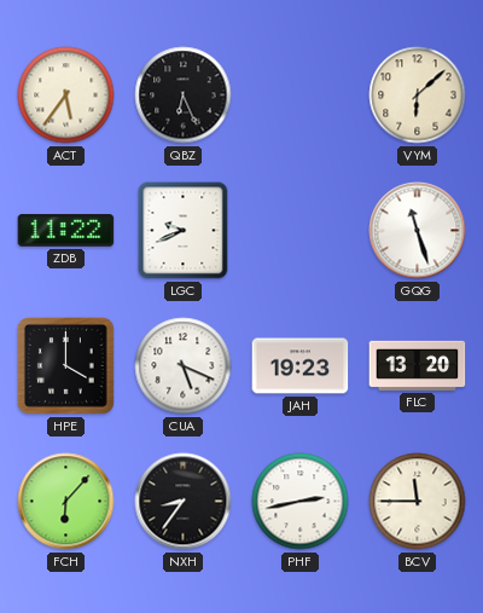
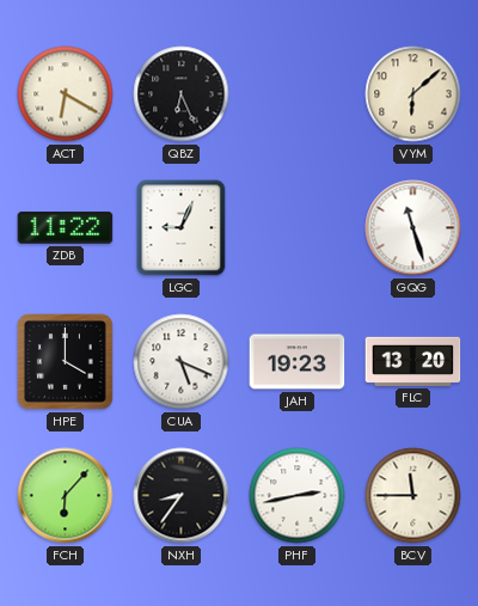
ACT: 5:36 -> 6:20 (66, 94)
LGC: 9:41 -> 9:04 (182, 228)
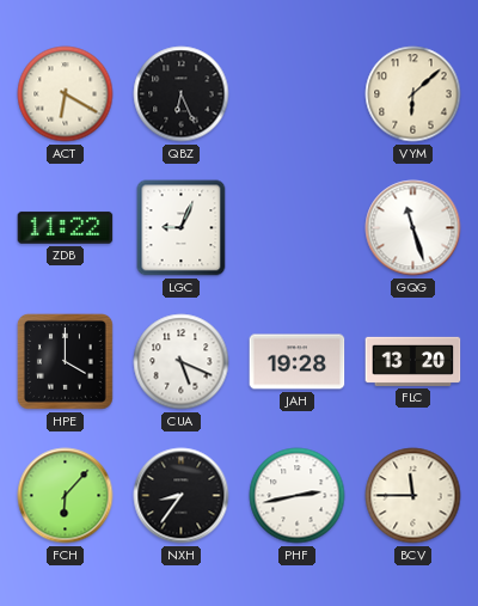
JAH: 19:23 -> 19:28 (298, 362)
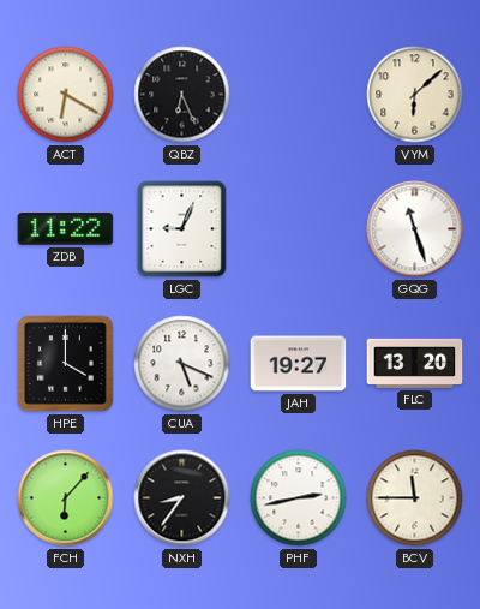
JAH: 19:28 -> 19:27 (299, 364)
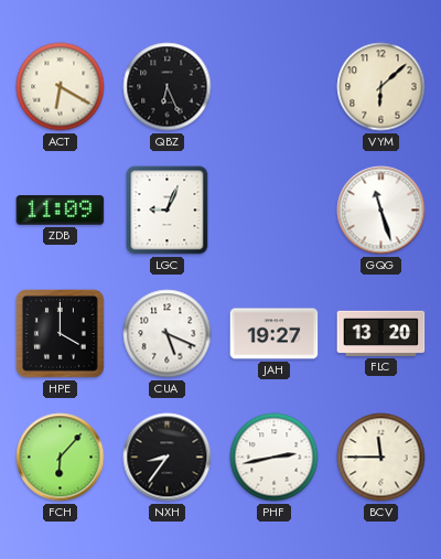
ZDB: 11:22 -> 11:09 (61, 211)
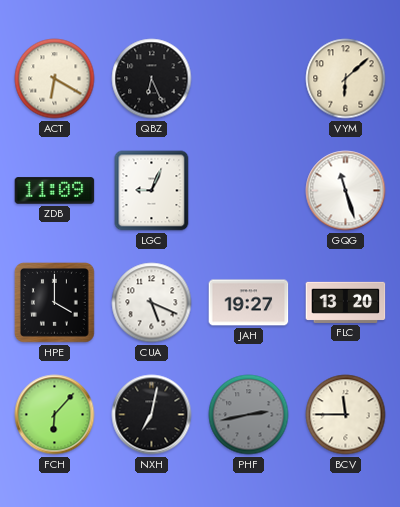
NXH: 8:36 -> 7:02 (152, 415)
PHF dial: white -> grey (249, 415)
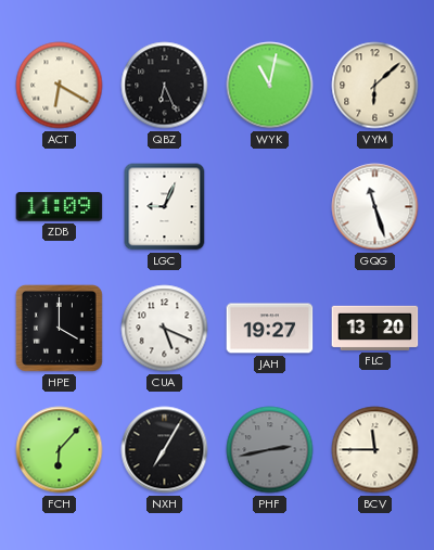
WYK: none -> 11:02 (270, 86)
NXH: 7:02 -> 7:05 (165, 450)
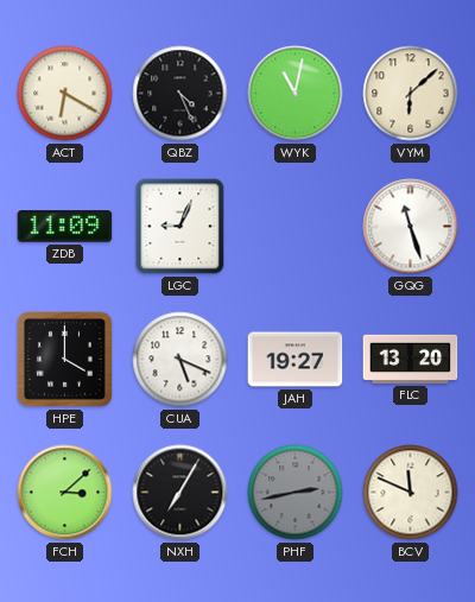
QBZ: 6:26 -> 4:26 (180, 94)
FCH: 6:07 -> 3:08 (65, 493)
BCV: 11:45 -> 11:49 (411, 493)
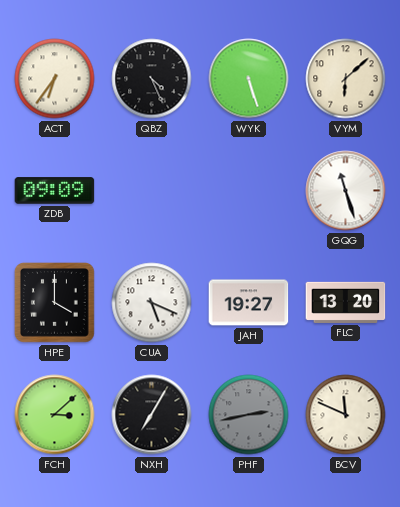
ACT: 6:20 -> 6:36 (55, 79)
WYK: 11:02 -> 5:27 (249, 79)
ZDB: 11:09 -> 09:09 (55, 191)
LGC: 9:04 -> none (180, 227)
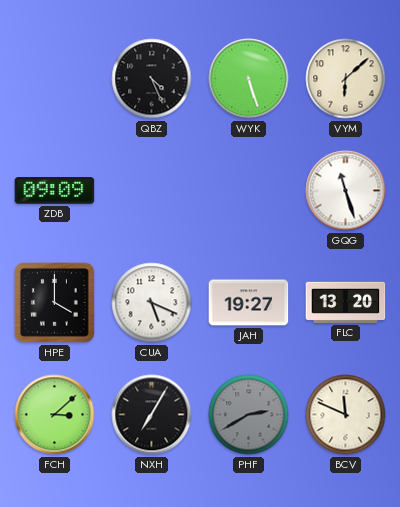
ACT: 6:36 -> none (55, 79)
PHF: 2:43 -> 2:40 (249, 415)
